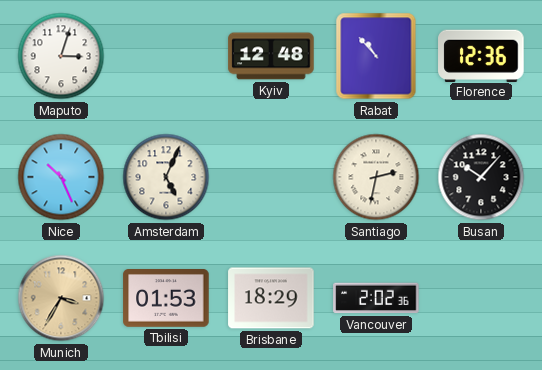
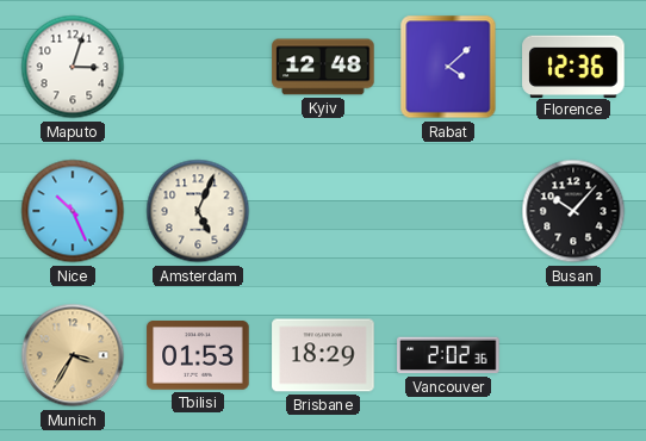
Rabat: 10:53 -> 4:08 (448, 67)
Santiago: 2:32 -> none (376, 177)
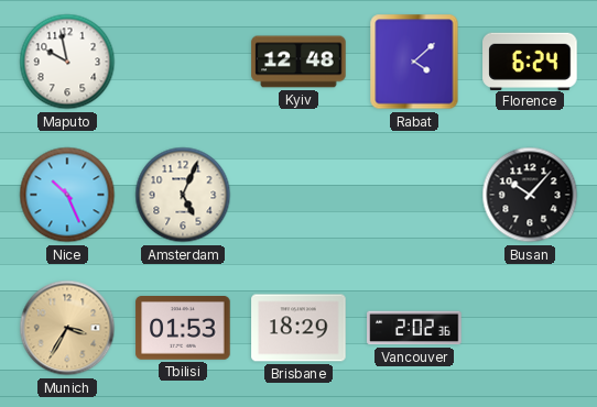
Maputo: 3:03 -> 9:58 (67, 62)
Florence: 12:36 -> 6:24 (530, 61)
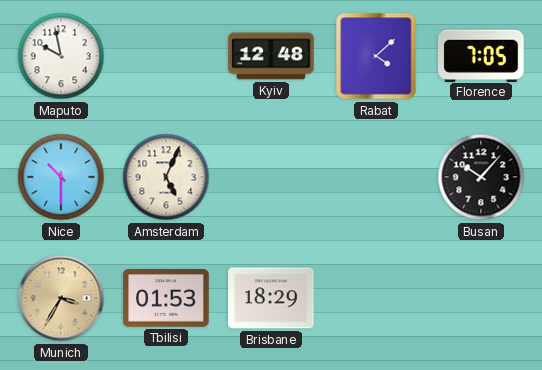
Florence: 6:24 -> 7:05 (481, 55)
Nice: 10:26 -> 10:30 (61, 177)
Vancouver: 2:02 -> none (414, 328)
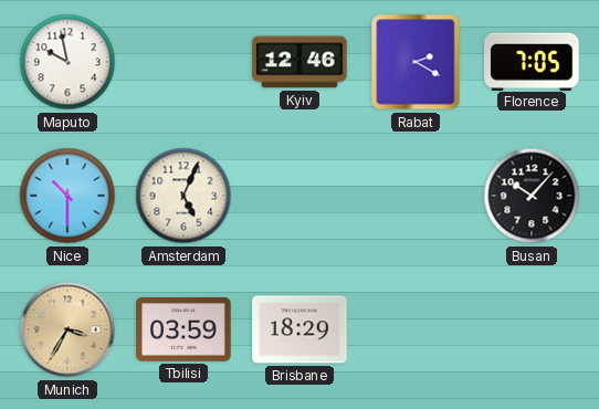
Kyiv: 12:48 -> 12:46 (299, 62)
Rabat: 4:08 -> 2:20 (416, 62)
Tbilisi: 01:53 -> 03:59 (183, 331)
